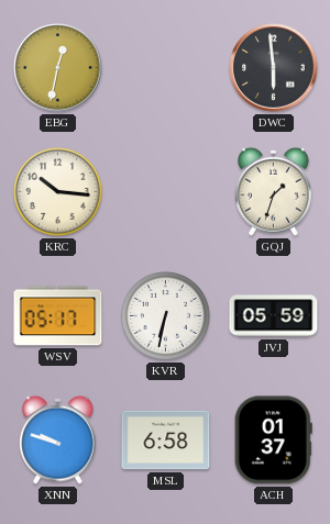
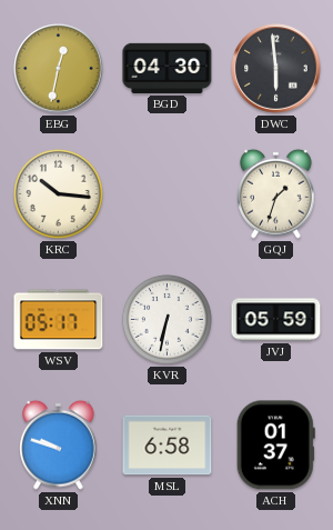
BGD: none -> 04:30 (168, 68)
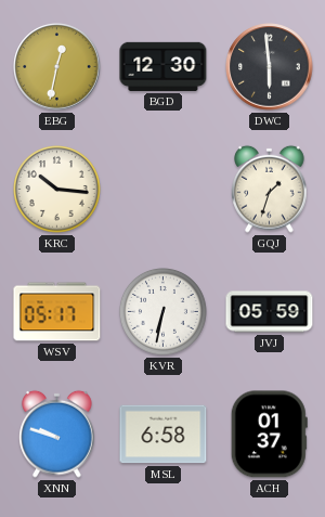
BGD: 04:30 -> 12:30 (164, 66)
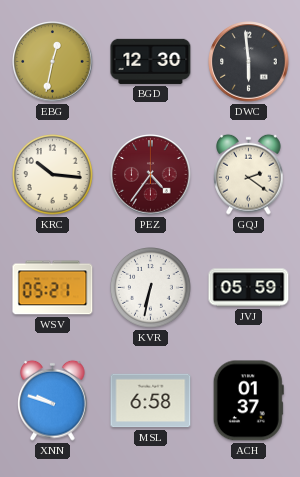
PEZ: none -> 4:36 (151, 175)
GQJ: 1:33 -> 2:21 (249, 174)
WSV: 05:17 -> 05:21 (53, 288)
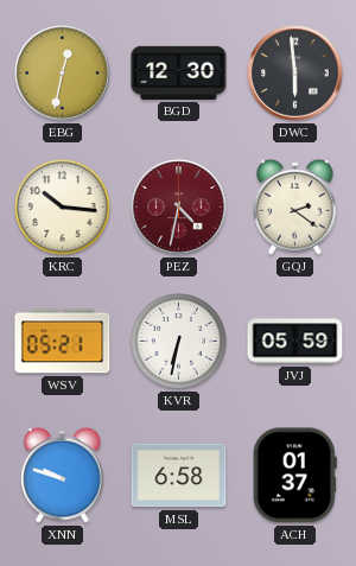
PEZ: 4:36 -> 4:32 (179, 208)
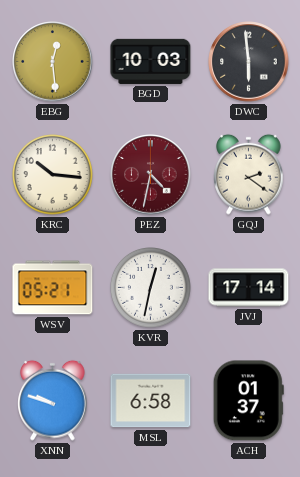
EBG: 12:32 -> 12:29 (53, 62)
BGD: 12:30 -> 10:03 (151, 61)
KVR: 6:32 -> 12:32 (151, 288)
JVJ: 05:59 -> 17:14 (249, 288)
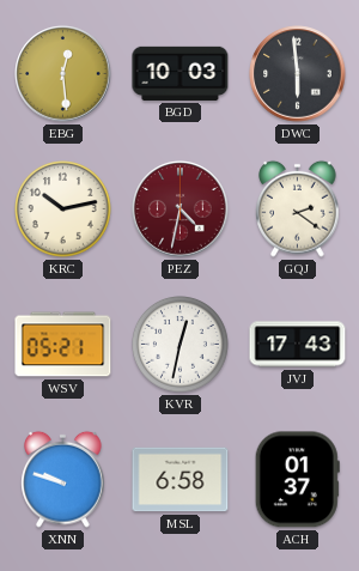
KRC: 10:16 -> 10:13 (63, 209)
JVJ: 17:14 -> 17:43 (298, 345)
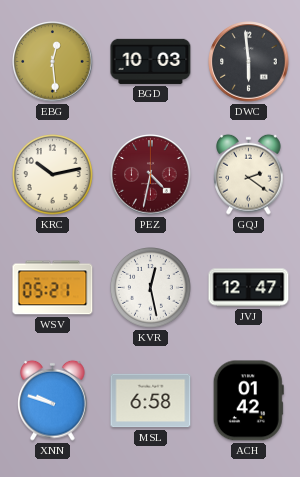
KVR: 12:32 -> 12:28 (151, 288)
JVJ: 17:43 -> 12:47 (249, 288)
ACH: 01:37 -> 01:42 (248, 401)
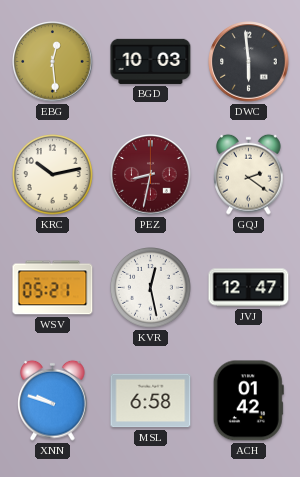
PEZ: 4:32 -> 8:32 (151, 175)
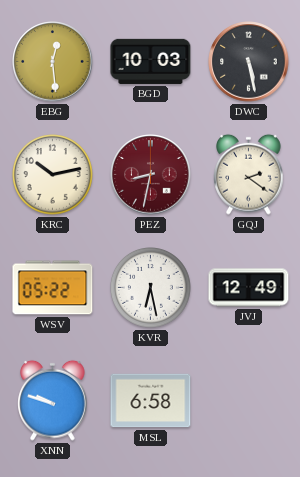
DWC: 5:59 -> 5:28 (249, 62)
WSV: 05:21 -> 05:22 (53, 288)
KVR: 12:28 -> 6:28 (151, 288)
JVJ: 12:47 -> 12:49 (249, 288)
ACH: 01:42 -> none (248, 401)
